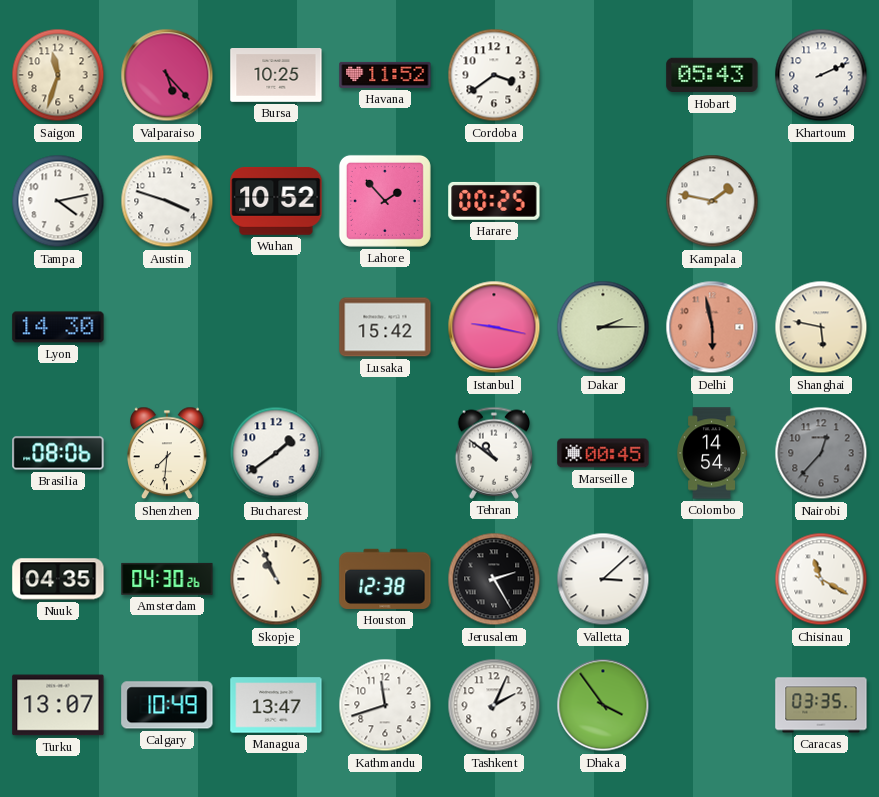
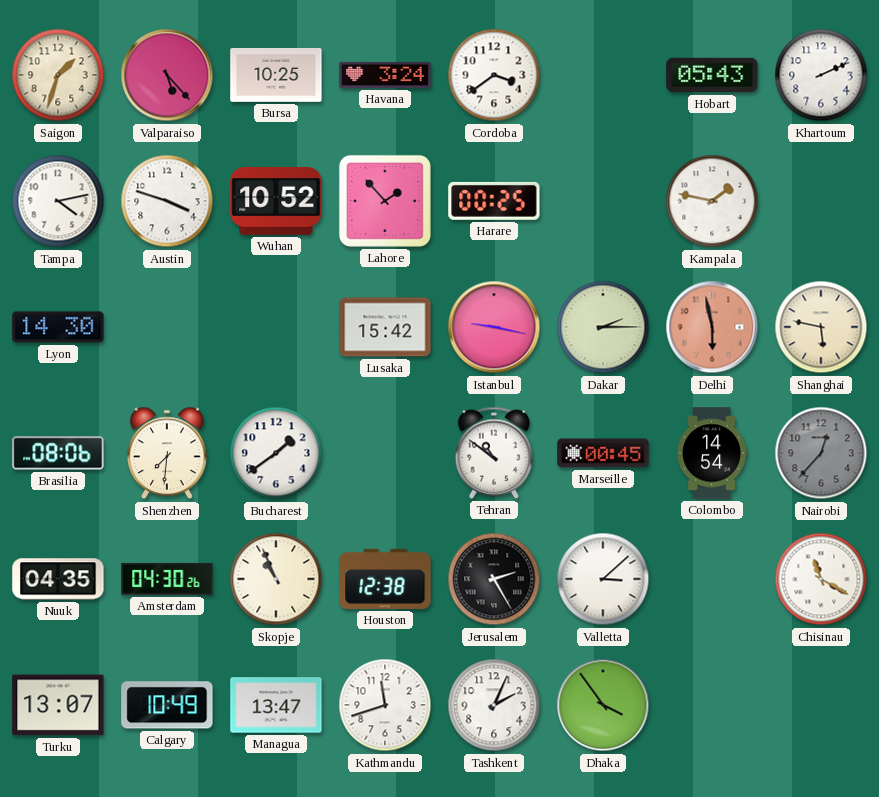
Saigon: 11:33 -> 1:33 (58, 75)
Havana: 11:52 -> 3:24 (385, 75)
Caracas: 03:35 -> none (821, 705)
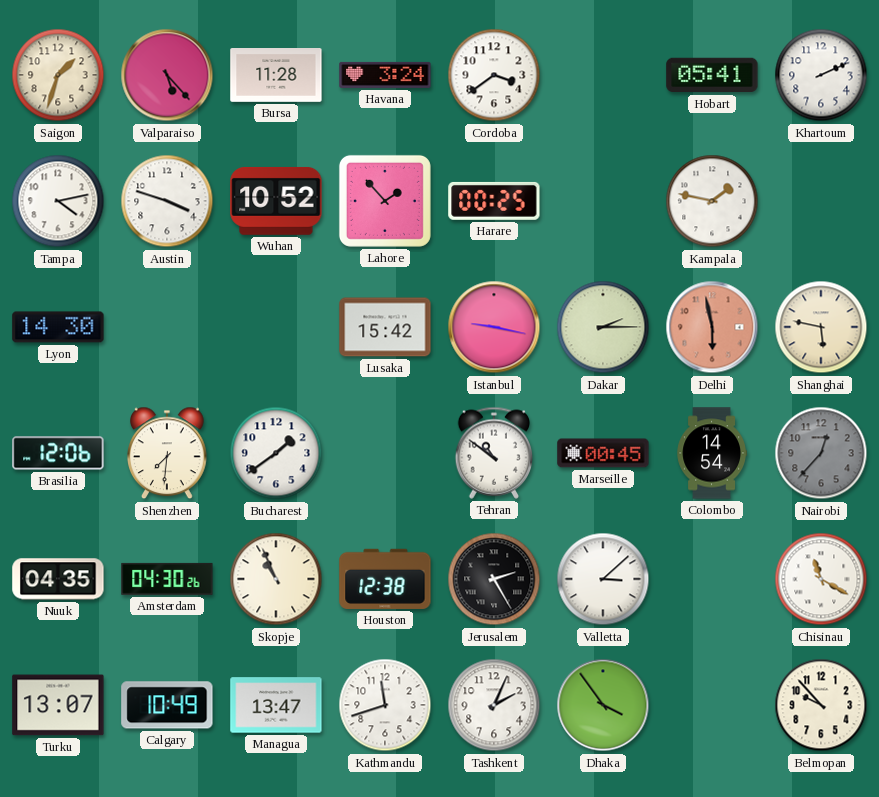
Bursa: 10:25 -> 11:28 (276, 76)
Hobart: 05:43 -> 05:41 (712, 75)
Brasilia: 08:06 -> 12:06 (58, 453)
Belmopan: none -> 9:53 (821, 705)
